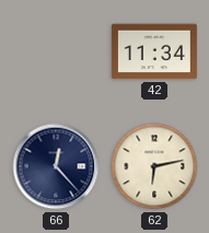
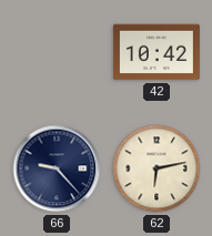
42: 11:34 -> 10:42 (157, 52)
66: 12:23 -> 9:23 (57, 168)
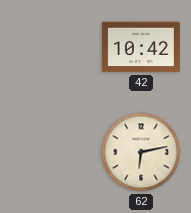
66: 9:23 -> none (57, 168)
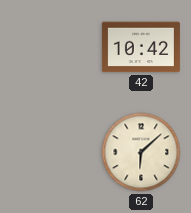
62: 6:13 -> 6:08 (141, 152)
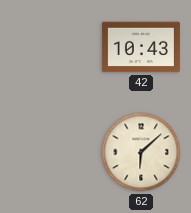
42: 10:42 -> 10:43 (141, 47)
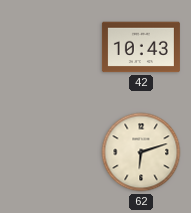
62: 6:08 -> 6:12 (141, 152)
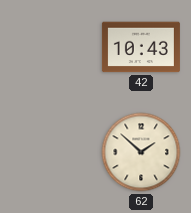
62: 6:12 -> 1:52 (141, 152)
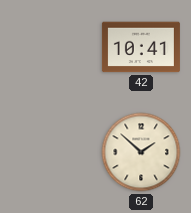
42: 10:43 -> 10:41 (141, 47)
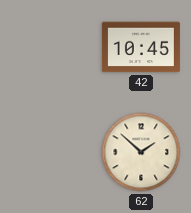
42: 10:41 -> 10:45 (141, 47)
